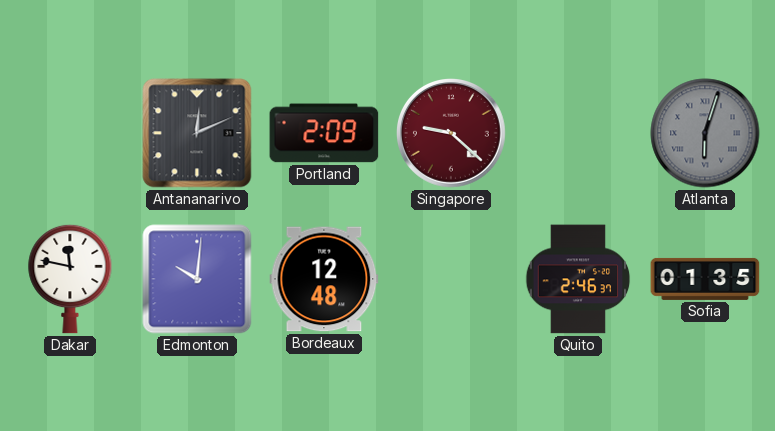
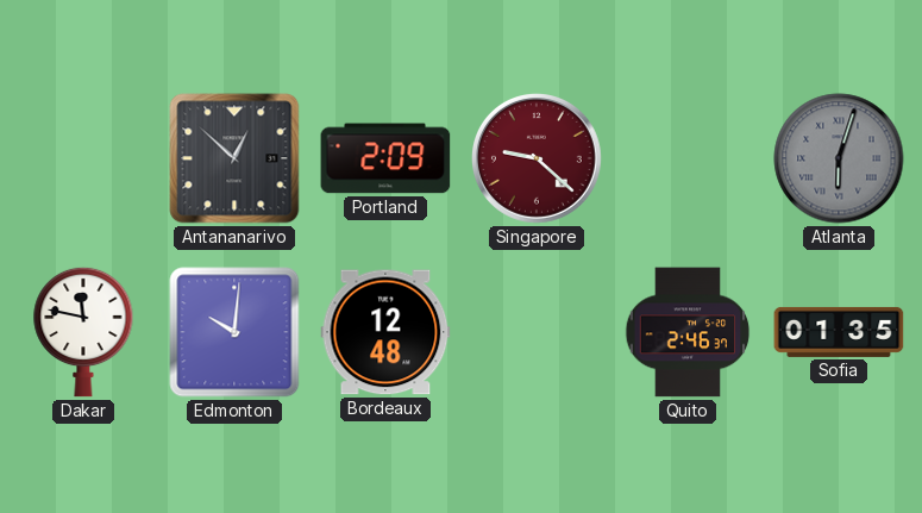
Antananarivo: 12:11 -> 12:52 (234, 158)
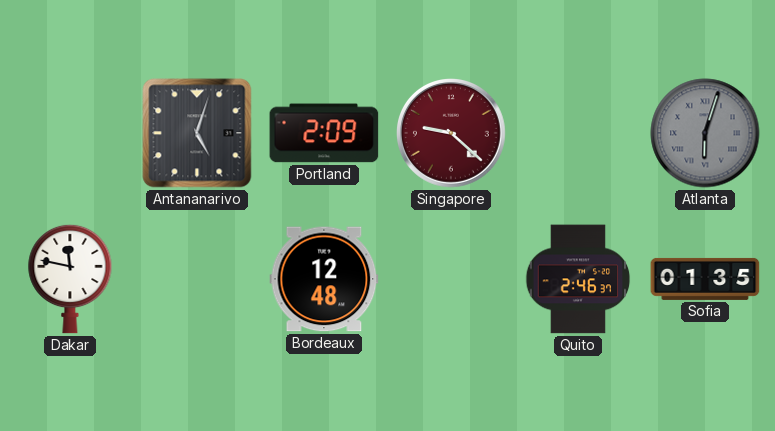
Antananarivo: 12:52 -> 5:03 (197, 133)
Edmonton: 10:01 -> none (234, 332)
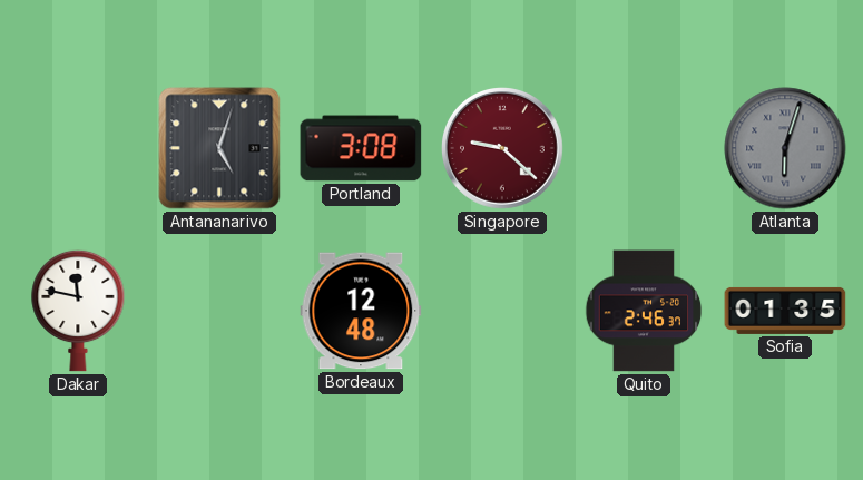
Portland: 2:09 -> 3:08 (361, 148)
